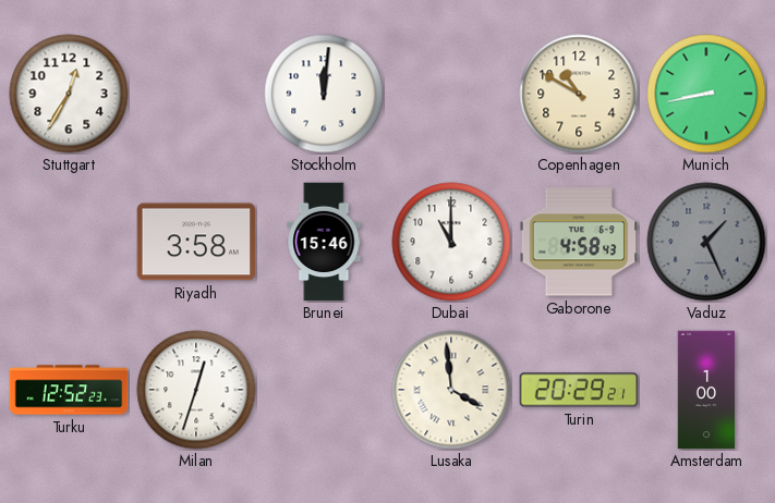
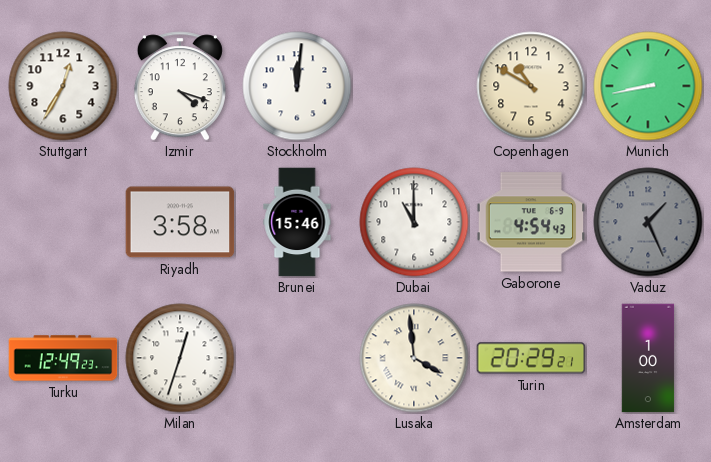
Izmir: none -> 4:18 (180, 86)
Gaborone: 4:58 -> 4:54 (531, 222)
Turku: 12:52 -> 12:49 (63, 358)
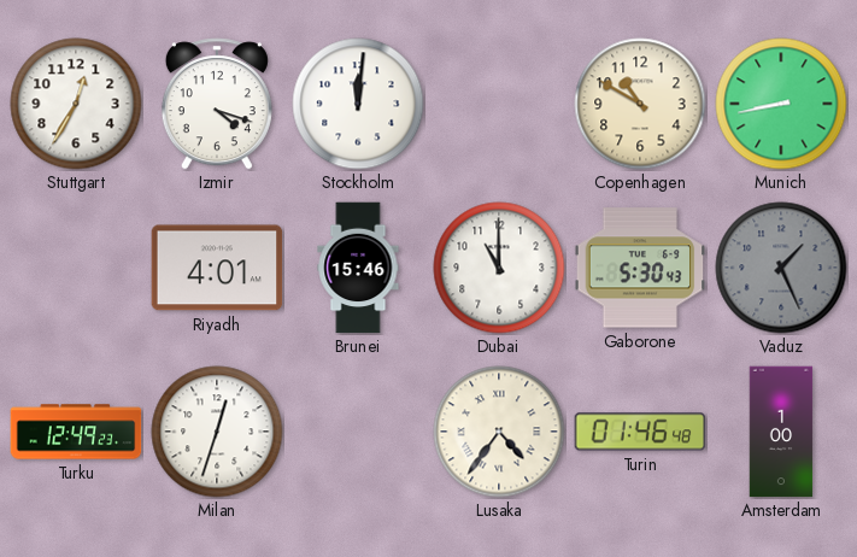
Riyadh: 3:58 -> 4:01 (217, 268)
Gaborone: 4:54 -> 5:30 (640, 268)
Lusaka: 3:59 -> 4:36 (499, 432)
Turin: 20:29 -> 01:46 (640, 432)
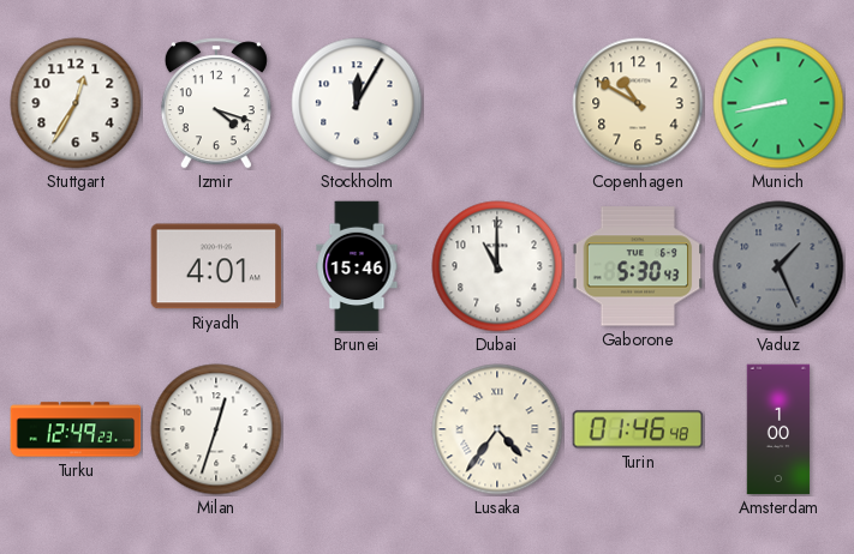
Stockholm: 12:01 -> 12:05 (357, 103)
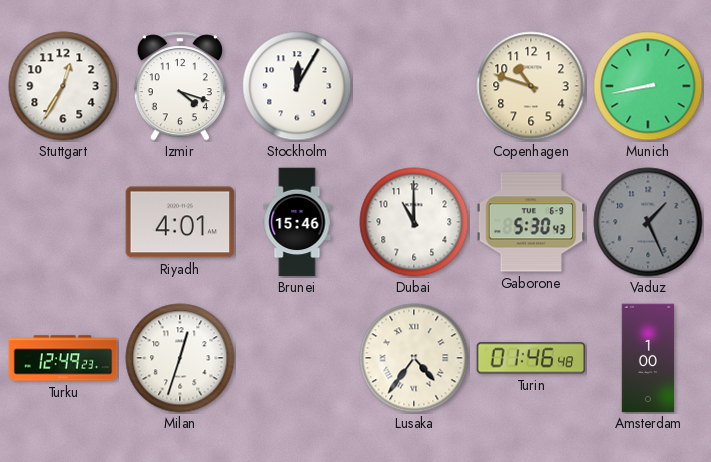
Copenhagen: 10:50 -> 10:48 (531, 86)
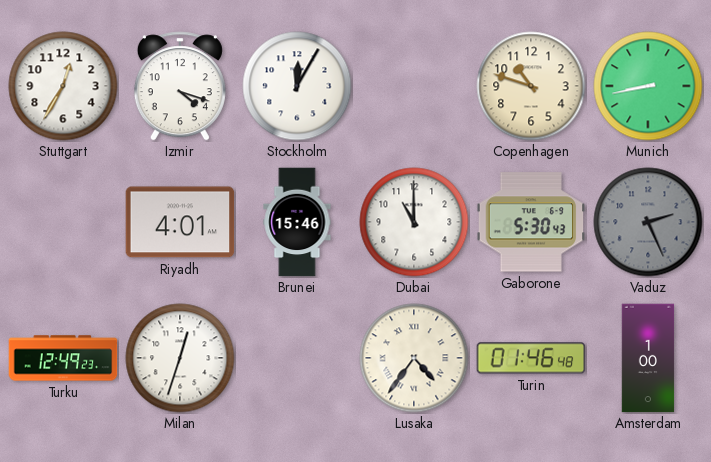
Vaduz: 1:26 -> 2:26 (648, 222)
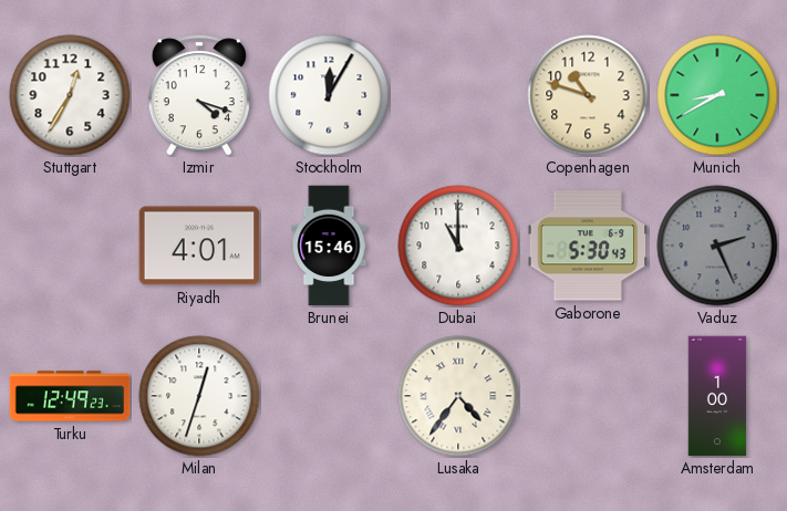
Munich: 8:43 -> 8:40 (717, 95)
Turin: 01:46 -> none (531, 358)
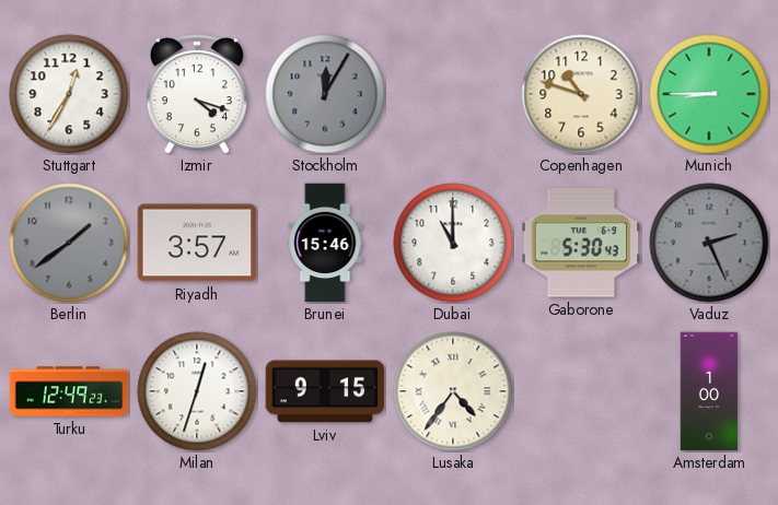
Stockholm dial: white -> grey (325, 94)
Munich: 8:40 -> 8:45 (709, 94)
Berlin: none -> 1:39 (69, 243)
Riyadh: 4:01 -> 3:57 (197, 243)
Lviv: none -> 9:15 (325, 391)
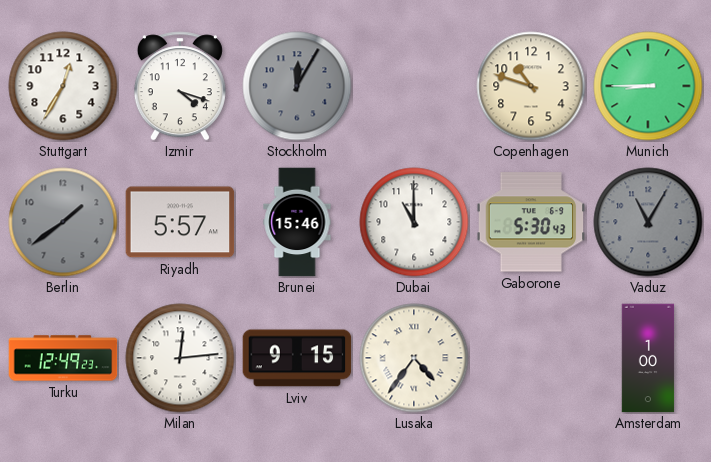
Riyadh: 3:57 -> 5:57 (180, 222)
Vaduz: 2:26 -> 11:05 (648, 222)
Milan: 12:33 -> 12:14 (180, 358)
